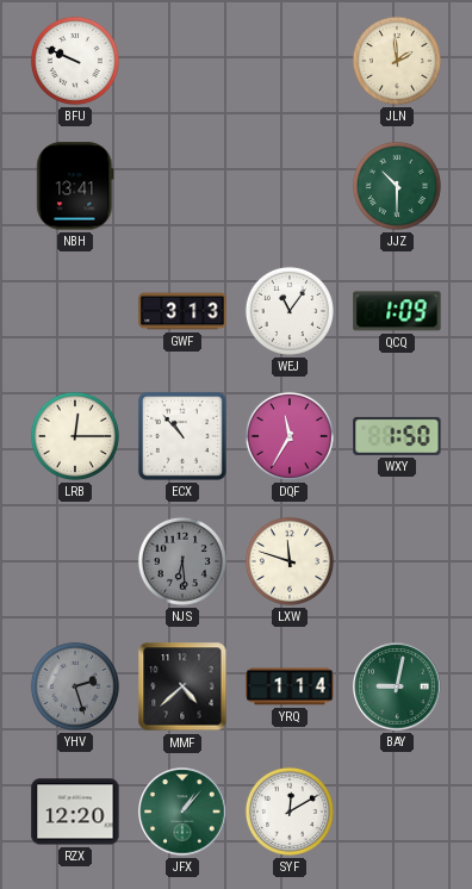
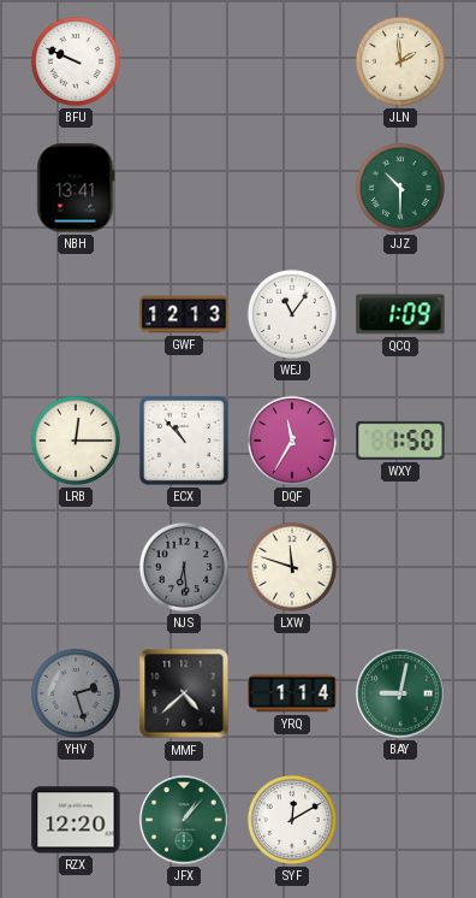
GWF: 3:13 -> 12:13 (184, 314)
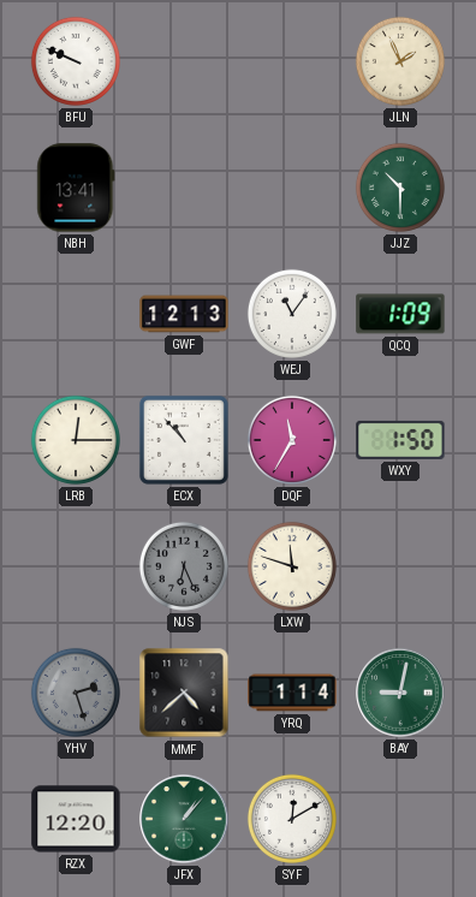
JLN: 1:59 -> 1:56 (400, 61)
NJS: 6:29 -> 6:26 (184, 566)
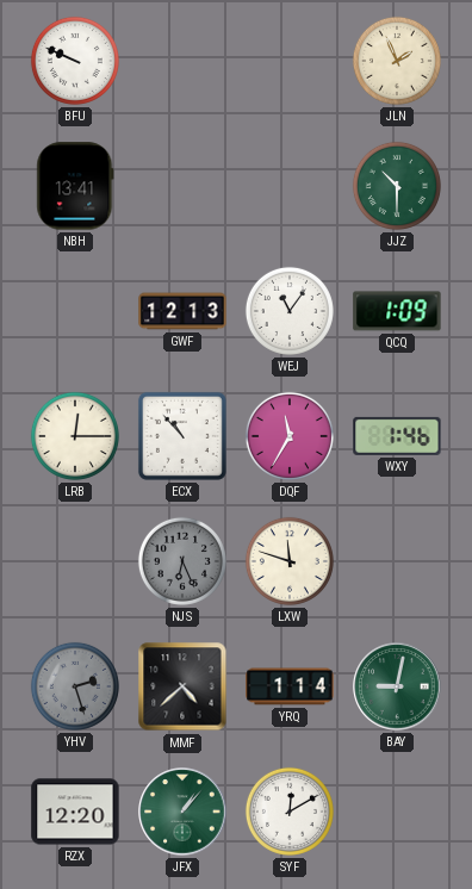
WXY: 1:50 -> 1:46 (397, 436)
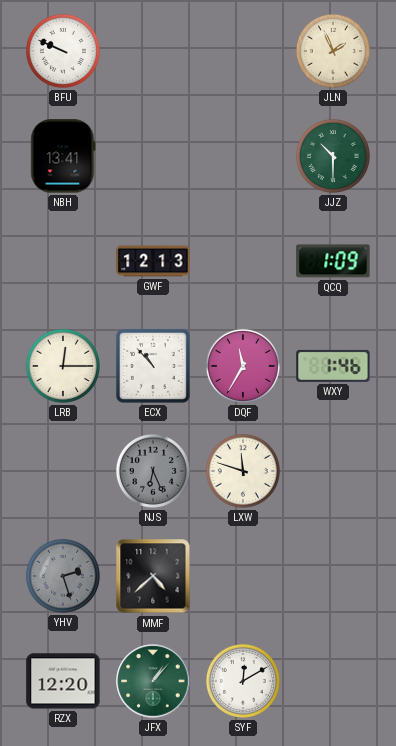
WEJ: 11:06 -> none (290, 311)
YRQ: 1:14 -> none (290, 686)
BAY: 9:02 -> none (397, 686)
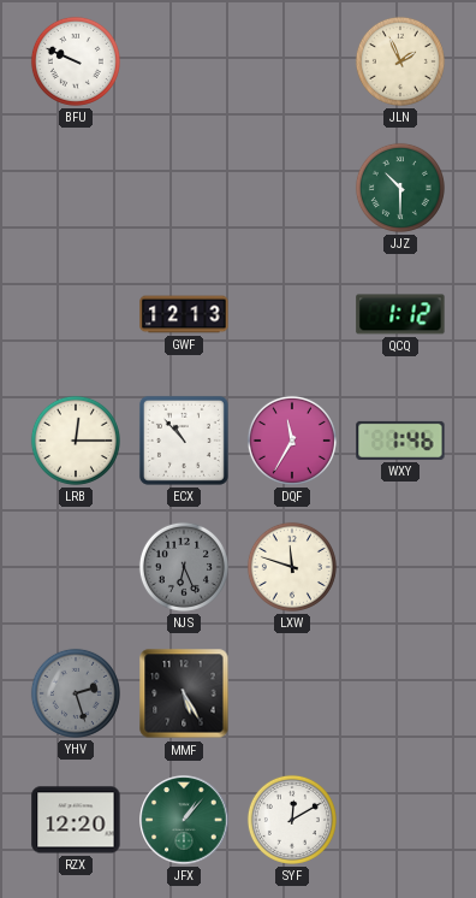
NBH: 13:41 -> none (63, 156)
QCQ: 1:09 -> 1:12 (400, 314)
MMF: 4:38 -> 5:25 (184, 693)
